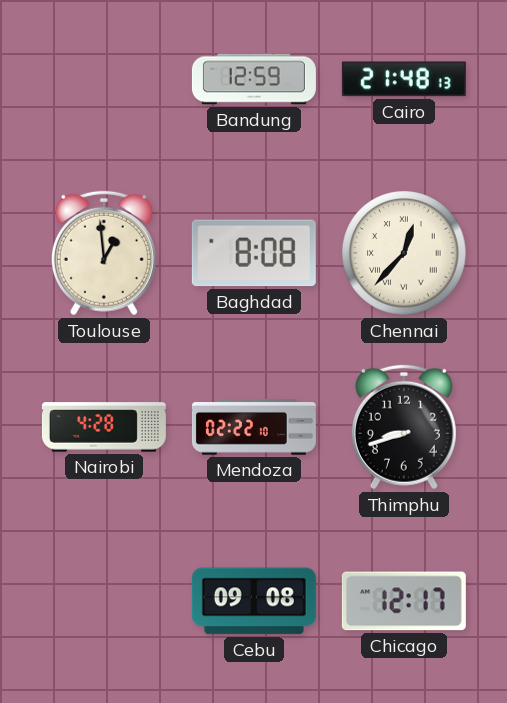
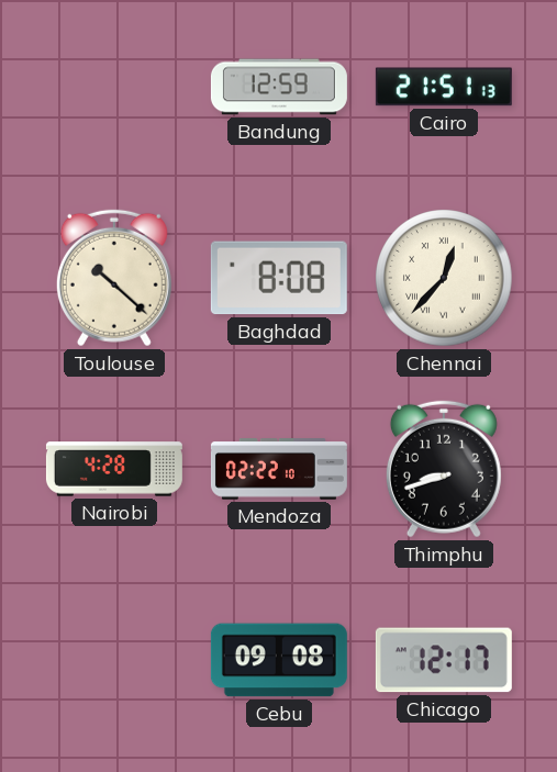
Cairo: 21:48 -> 21:51 (444, 87)
Toulouse: 12:59 -> 10:22 (114, 278)
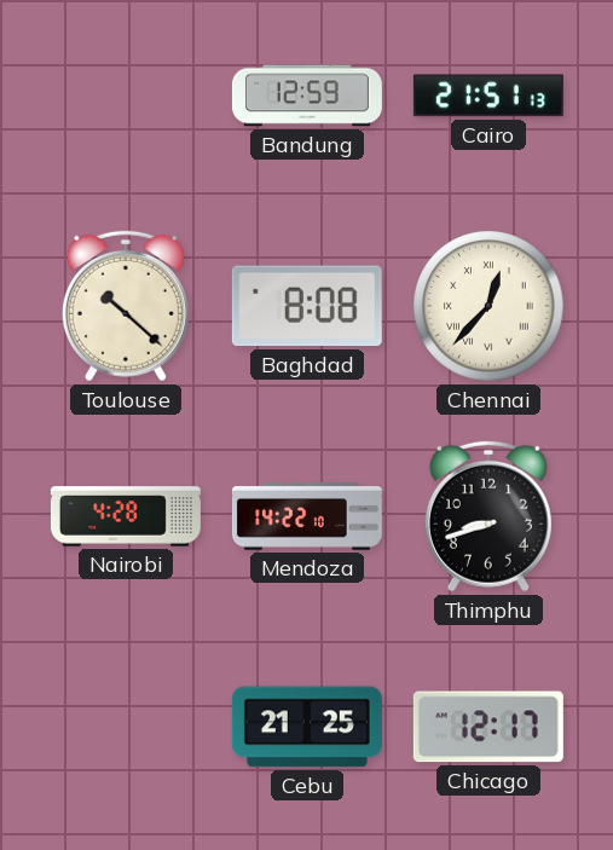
Mendoza: 02:22 -> 14:22 (307, 516)
Cebu: 09:08 -> 21:25 (307, 727)
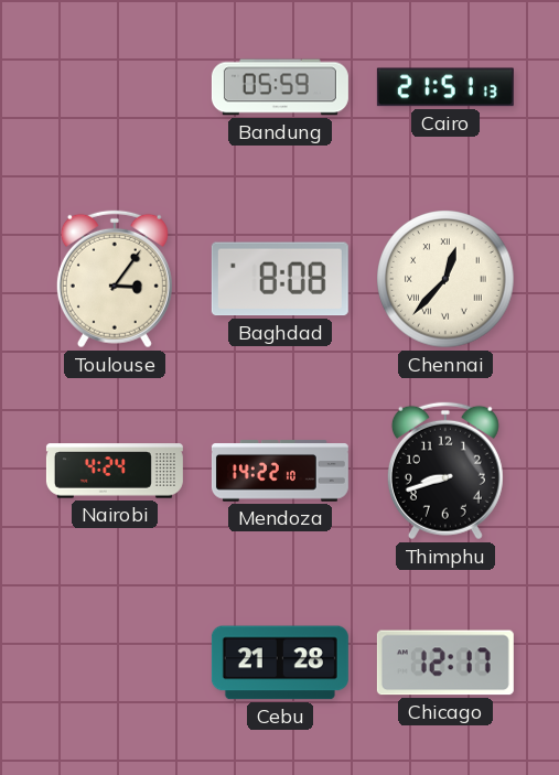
Bandung: 12:59 -> 05:59 (280, 87)
Toulouse: 10:22 -> 3:06 (115, 279)
Nairobi: 4:28 -> 4:24 (115, 471)
Cebu: 21:25 -> 21:28 (280, 663)
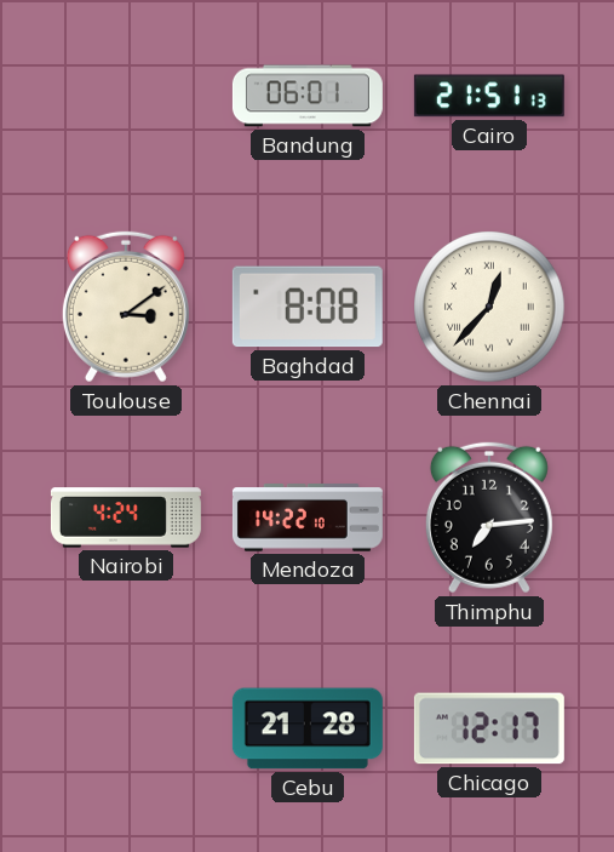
Bandung: 05:59 -> 06:01 (308, 96)
Toulouse: 3:06 -> 3:09 (126, 307)
Thimphu: 8:42 -> 7:14 (489, 518)
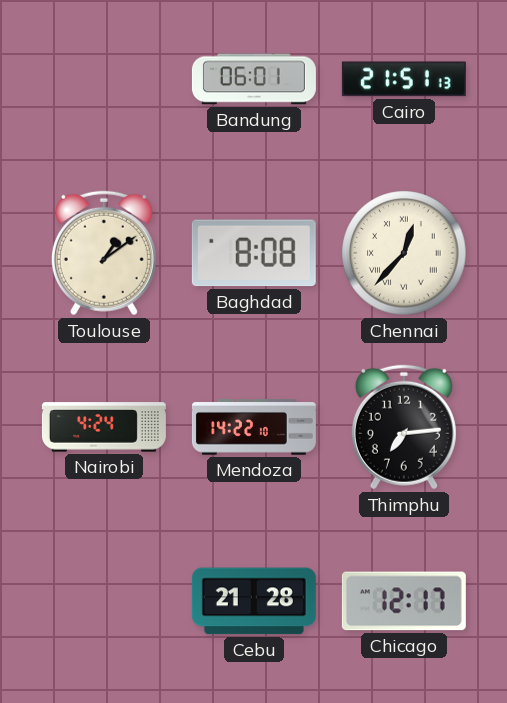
Toulouse: 3:09 -> 1:09 (104, 253)
